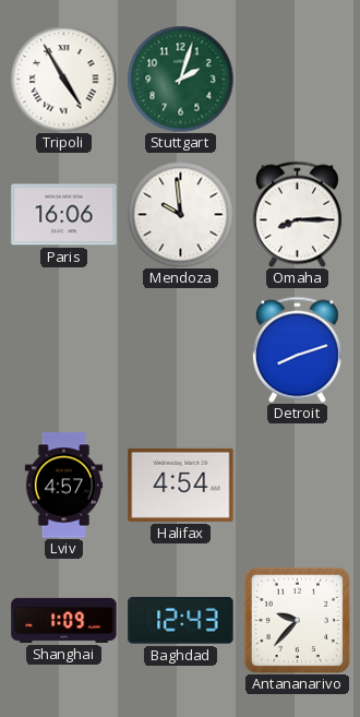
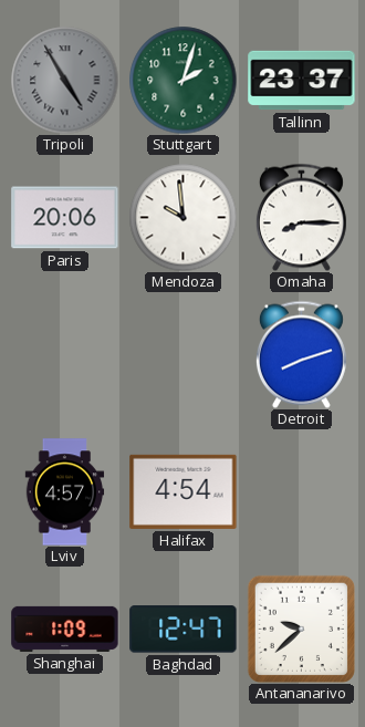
Tripoli dial: white -> grey (64, 80)
Tallinn: none -> 23:37 (302, 81)
Paris: 16:06 -> 20:06 (65, 218)
Baghdad: 12:43 -> 12:47 (184, 630)
Antananarivo: 9:37 -> 9:38 (301, 629)
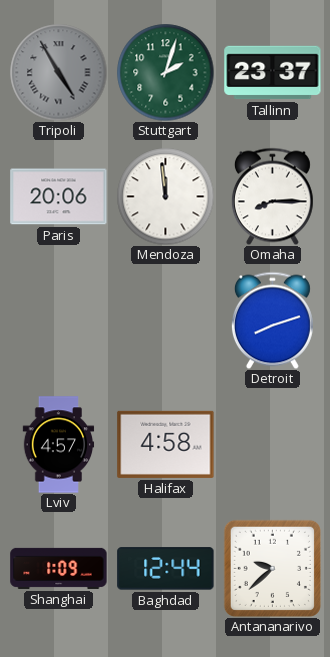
Mendoza: 9:59 -> 11:59 (165, 196)
Halifax: 4:54 -> 4:58 (166, 444)
Baghdad: 12:47 -> 12:44 (166, 569)
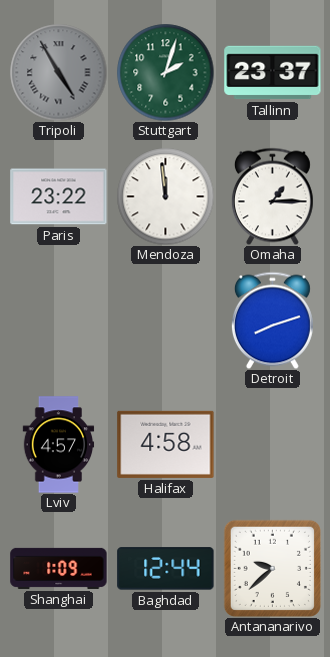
Paris: 20:06 -> 23:22 (59, 197)
Omaha: 8:15 -> 1:15 (272, 196)
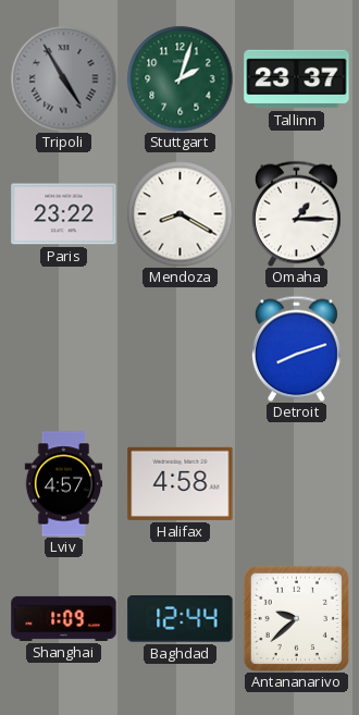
Mendoza: 11:59 -> 8:20 (179, 213)
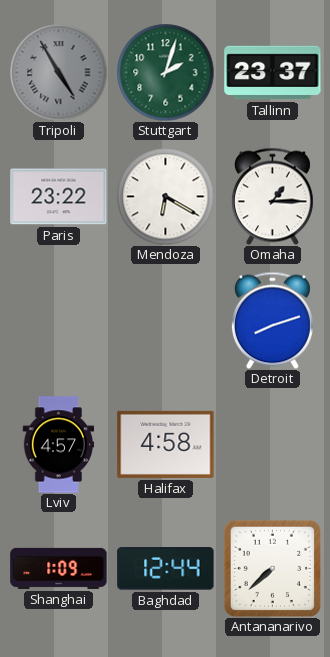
Mendoza: 8:20 -> 6:20 (165, 196)
Antananarivo: 9:38 -> 7:38 (272, 568)
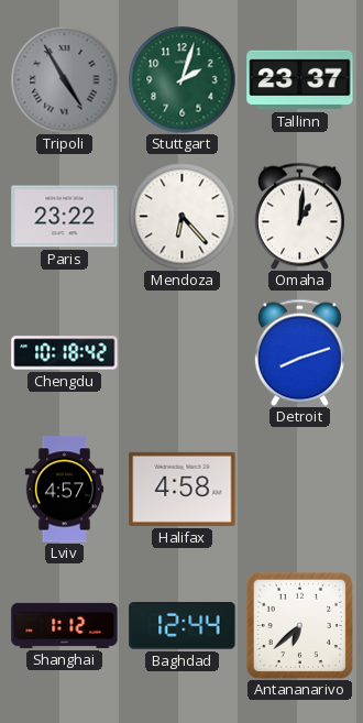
Mendoza: 6:20 -> 6:23 (182, 216)
Omaha: 1:15 -> 1:01 (299, 216)
Chengdu: none -> 10:18 (65, 353)
Shanghai: 1:09 -> 1:12 (65, 625)
Antananarivo: 7:38 -> 6:38 (299, 625)
